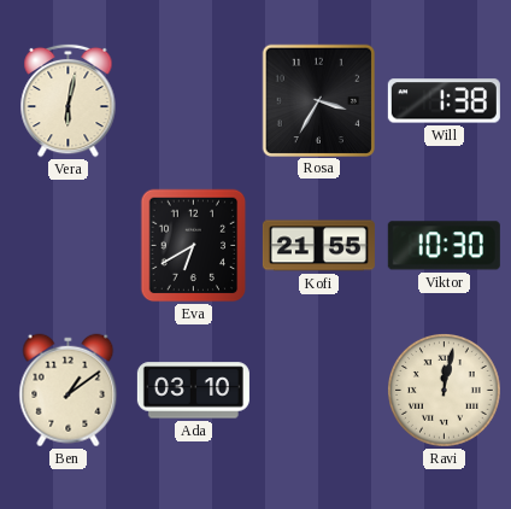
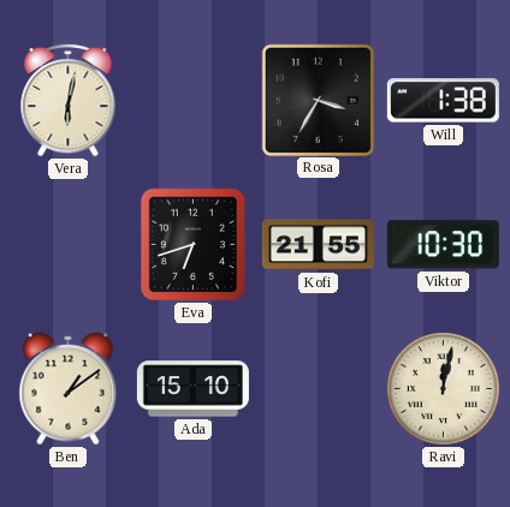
Eva: 6:40 -> 6:42 (194, 245)
Ada: 03:10 -> 15:10 (192, 389)
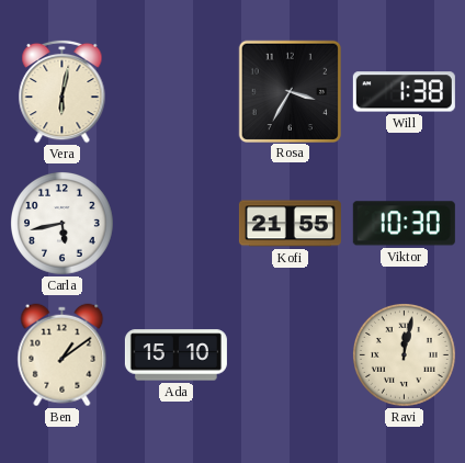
Carla: none -> 5:43 (63, 224)
Eva: 6:42 -> none (194, 245)
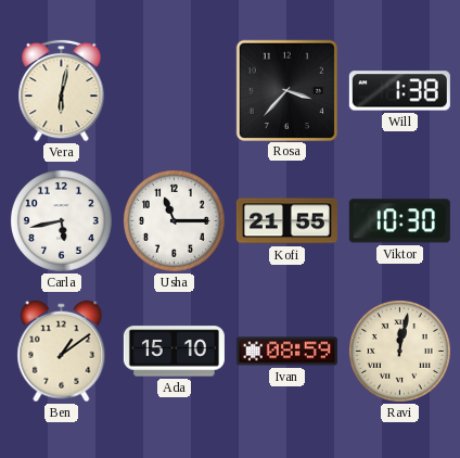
Rosa: 3:35 -> 3:37 (286, 90)
Usha: none -> 11:15 (175, 221)
Ivan: none -> 08:59 (286, 352)
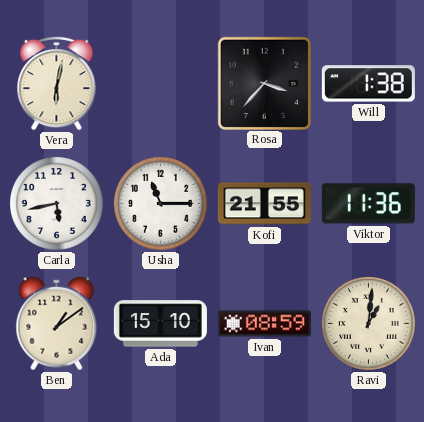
Viktor: 10:30 -> 11:36 (368, 204)
Ravi: 12:02 -> 1:01 (369, 324)
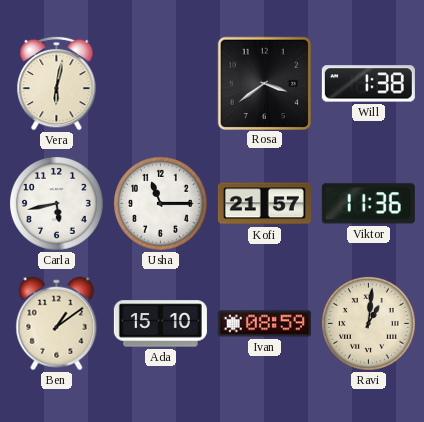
Rosa: 3:37 -> 3:39 (264, 83)
Kofi: 21:55 -> 21:57 (264, 204)
